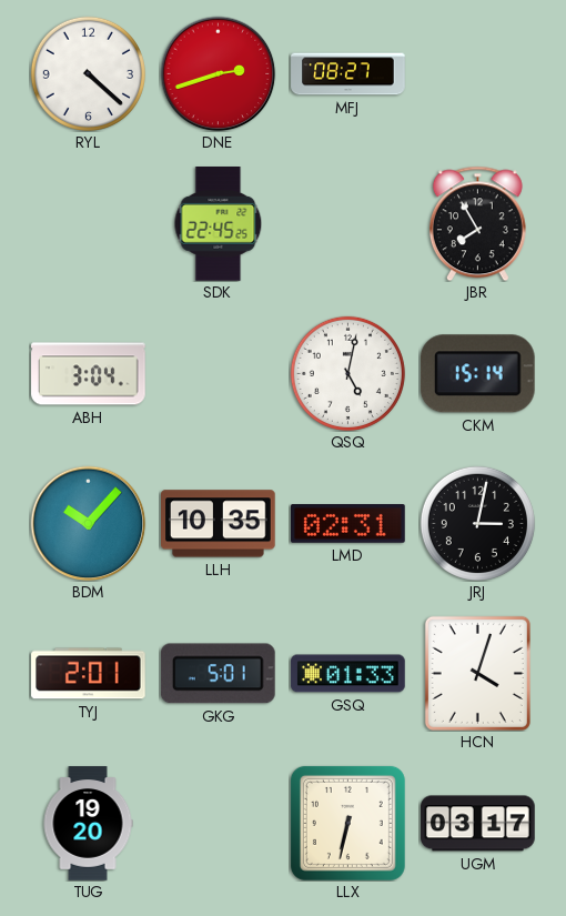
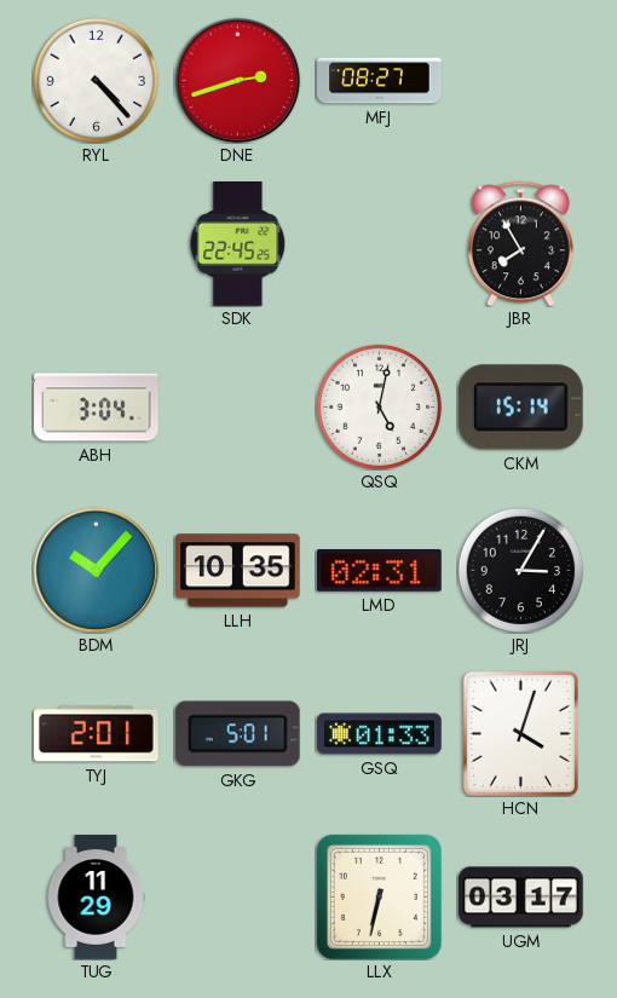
RYL: 4:22 -> 4:23 (96, 80)
JRJ: 3:02 -> 3:05 (520, 570)
TUG: 19:20 -> 11:29 (96, 898)
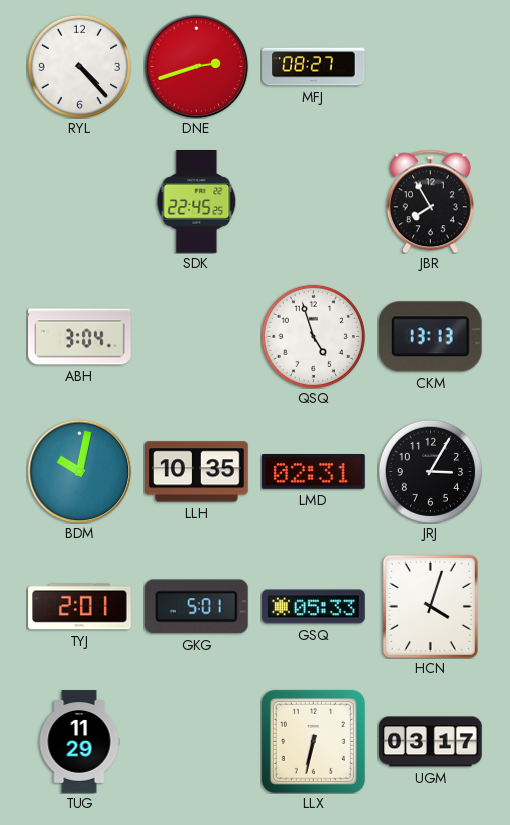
QSQ: 5:02 -> 4:57 (313, 336)
CKM: 15:14 -> 13:13 (430, 337)
BDM: 10:07 -> 10:02 (79, 471)
GSQ: 01:33 -> 05:33 (314, 607)
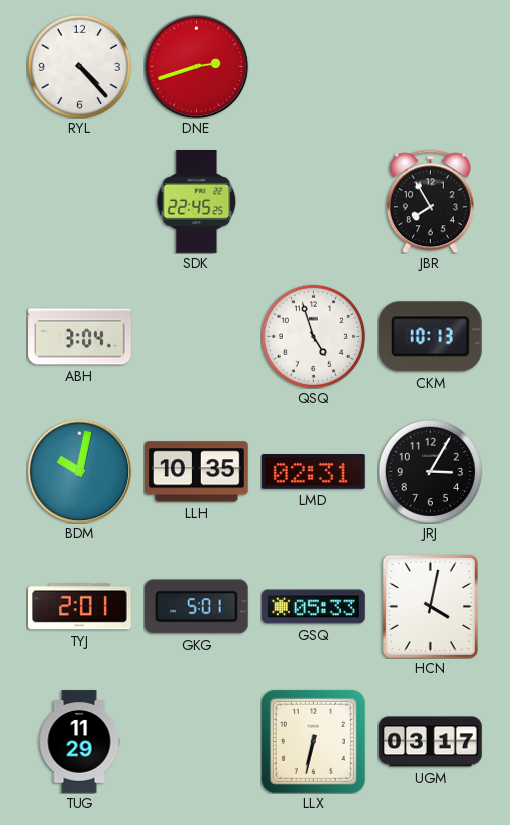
MFJ: 08:27 -> none (314, 67)
CKM: 13:13 -> 10:13 (430, 337)
HCN: 4:03 -> 4:02 (430, 606)
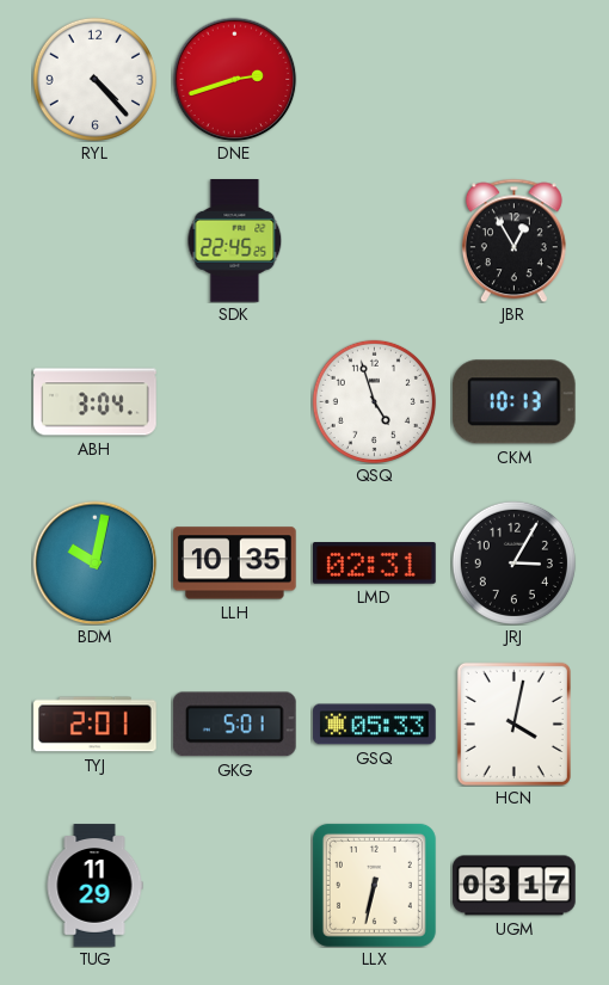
JBR: 7:55 -> 12:55 (513, 240)
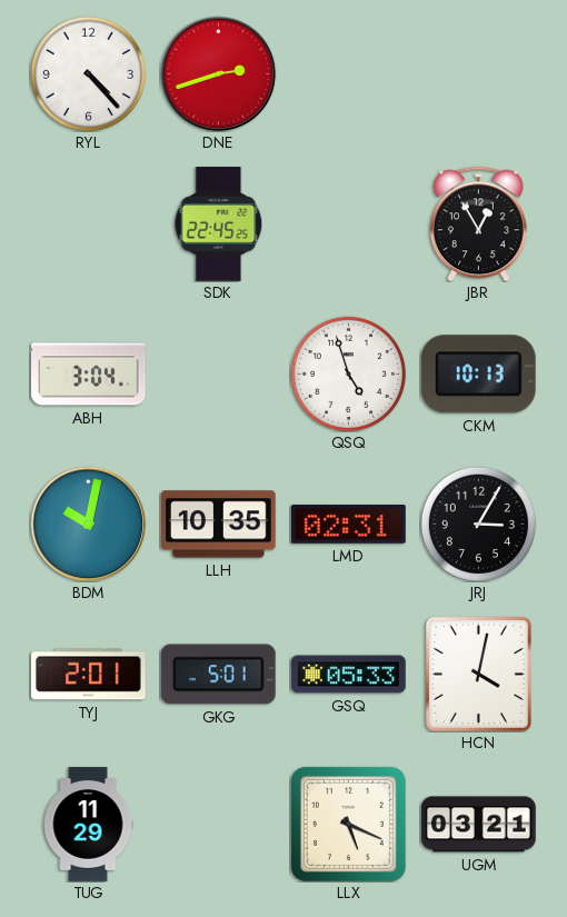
LLX: 6:32 -> 5:19 (348, 824)
UGM: 03:17 -> 03:21 (479, 825)
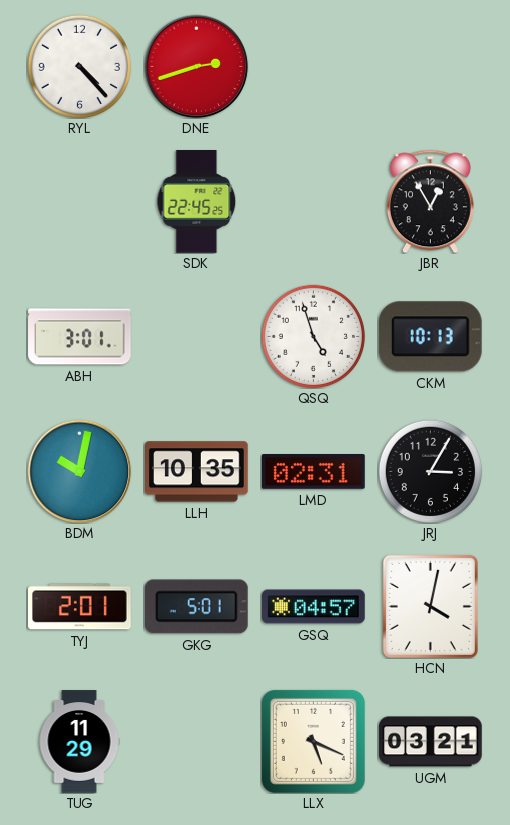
ABH: 3:04 -> 3:01 (80, 337)
GSQ: 05:33 -> 04:57 (314, 607)
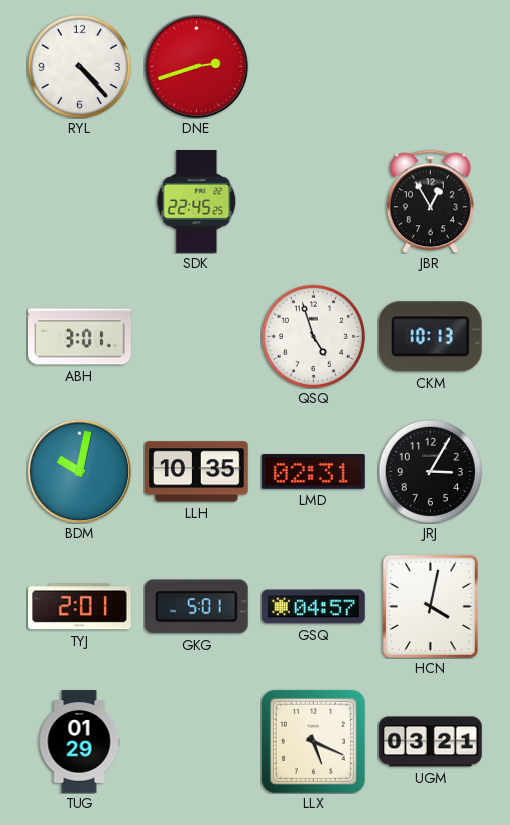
TUG: 11:29 -> 01:29 (79, 742)
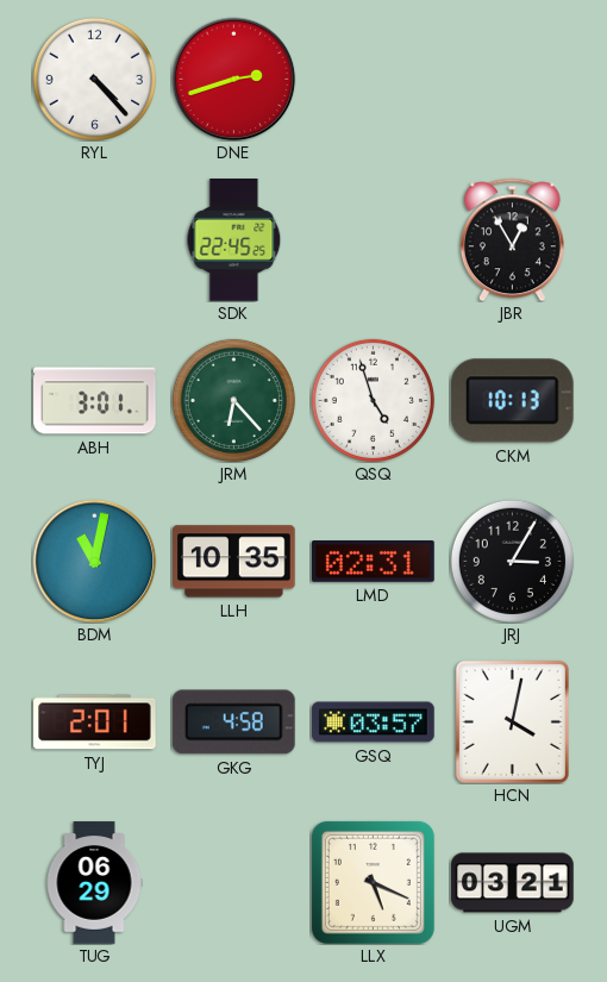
JRM: none -> 6:23 (233, 400)
BDM: 10:02 -> 11:02 (94, 561)
GKG: 5:01 -> 4:58 (233, 723)
GSQ: 04:57 -> 03:57 (374, 723)
TUG: 01:29 -> 06:29 (94, 883)
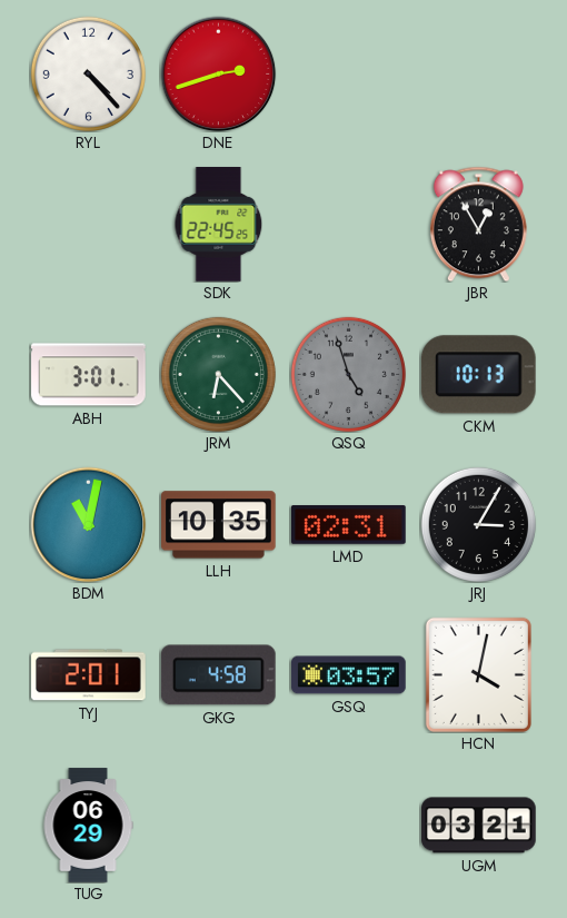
QSQ dial: white -> grey (348, 374)
LLX: 5:19 -> none (373, 882)
